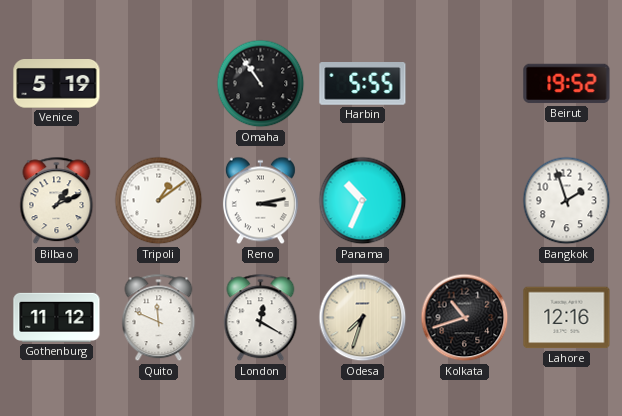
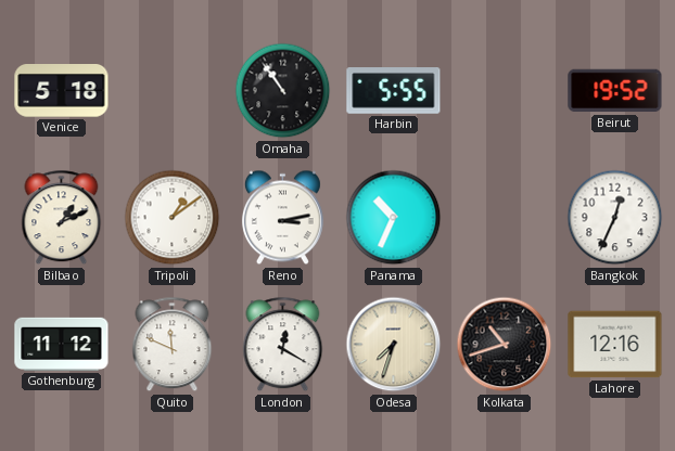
Venice: 5:19 -> 5:18 (62, 91)
Bangkok: 1:57 -> 12:34 (615, 218)
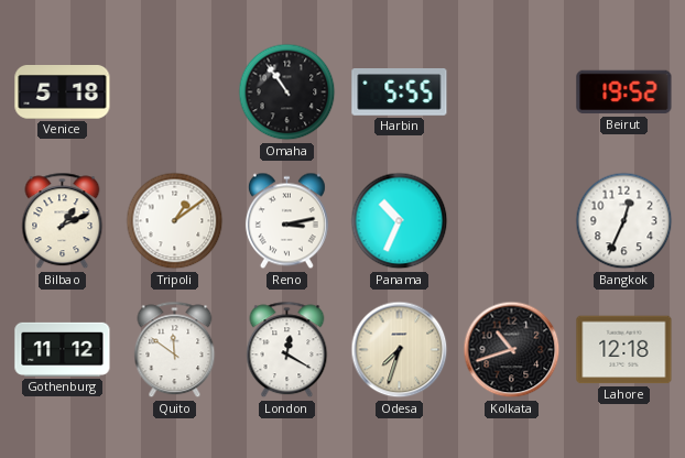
Quito: 11:49 -> 11:51 (175, 350)
Lahore: 12:16 -> 12:18 (624, 350)
